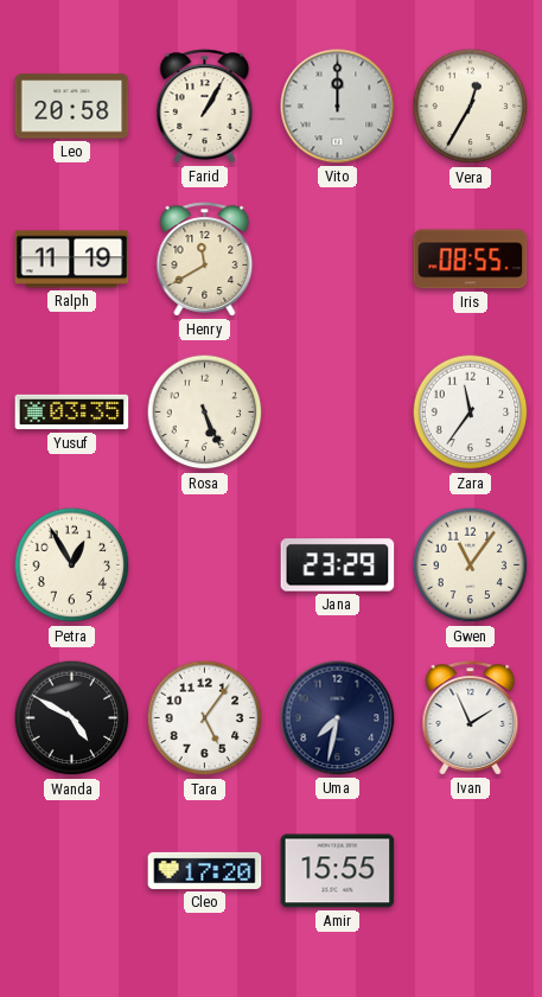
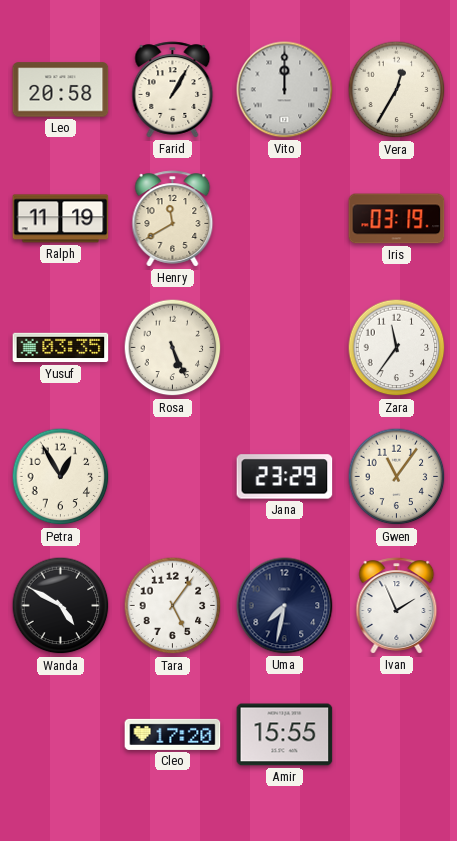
Iris: 08:55 -> 03:19 (397, 219)
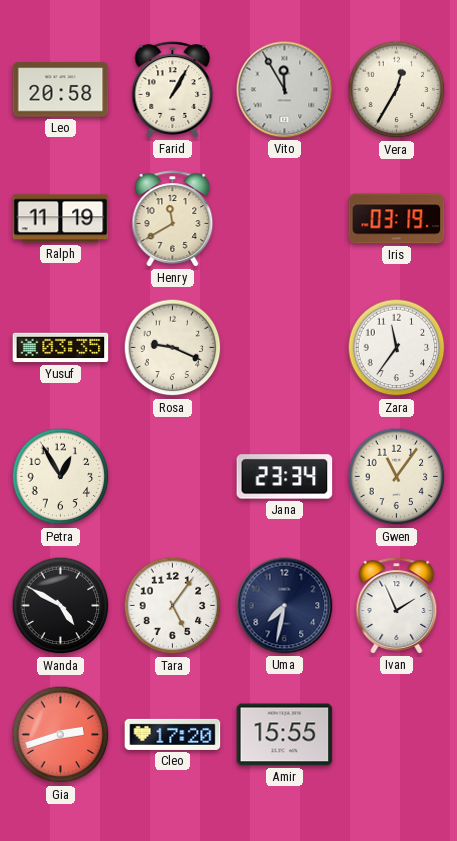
Vito: 12:00 -> 11:55 (285, 90)
Rosa: 5:26 -> 9:19 (173, 348)
Jana: 23:29 -> 23:34 (285, 477)
Gia: none -> 2:42 (61, 735)
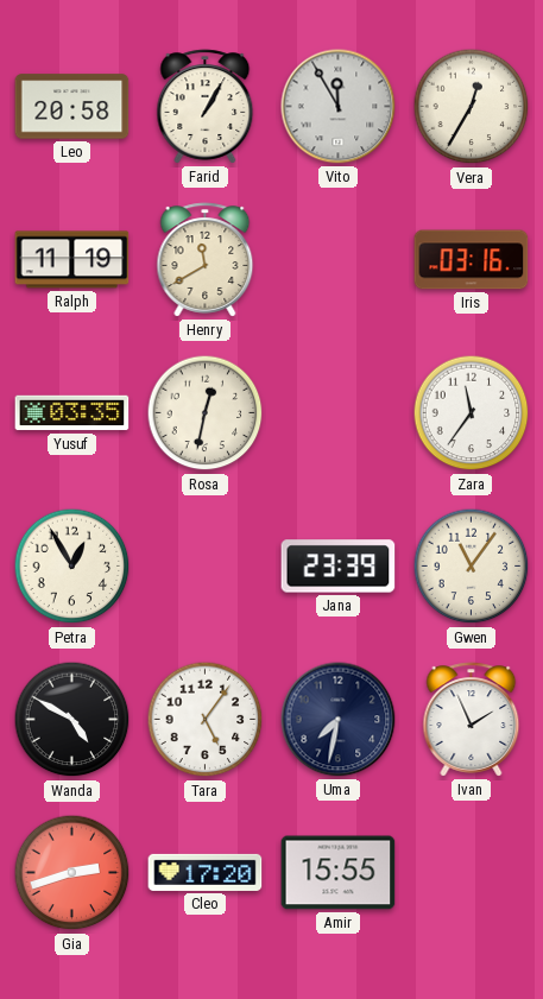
Iris: 03:19 -> 03:16 (472, 260)
Rosa: 9:19 -> 12:32 (206, 413)
Jana: 23:34 -> 23:39 (339, 567)
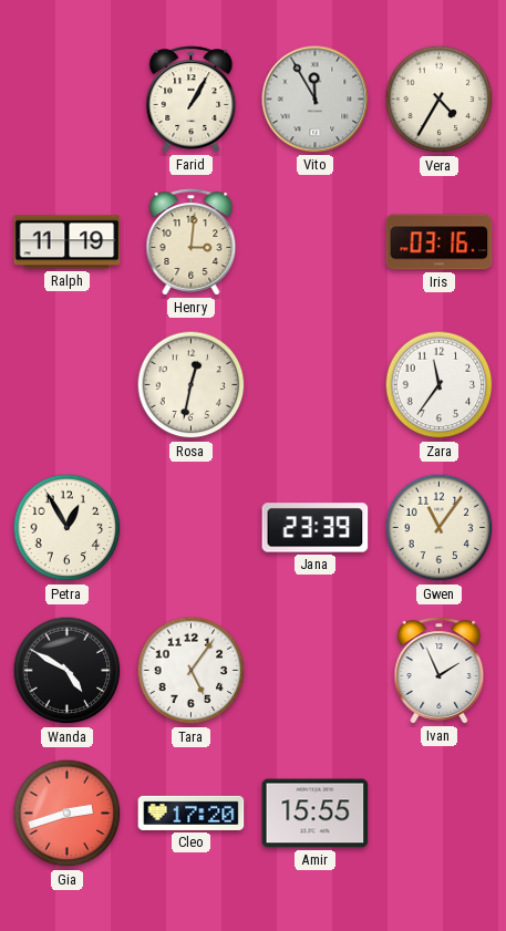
Leo: 20:58 -> none (72, 107)
Vera: 12:35 -> 4:35 (440, 100)
Henry: 11:40 -> 3:01 (192, 242)
Yusuf: 03:35 -> none (72, 413)
Uma: 7:32 -> none (339, 720)
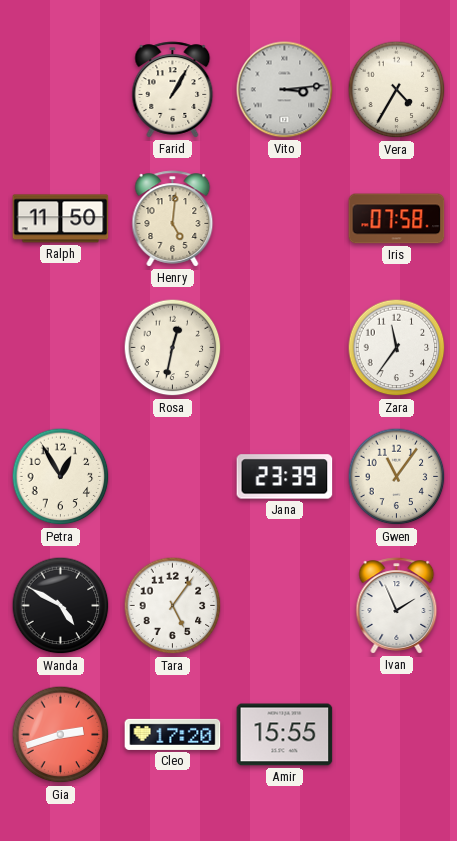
Vito: 11:55 -> 3:14 (285, 90)
Ralph: 11:19 -> 11:50 (61, 219)
Henry: 3:01 -> 5:01 (173, 219)
Iris: 03:16 -> 07:58 (397, 219)
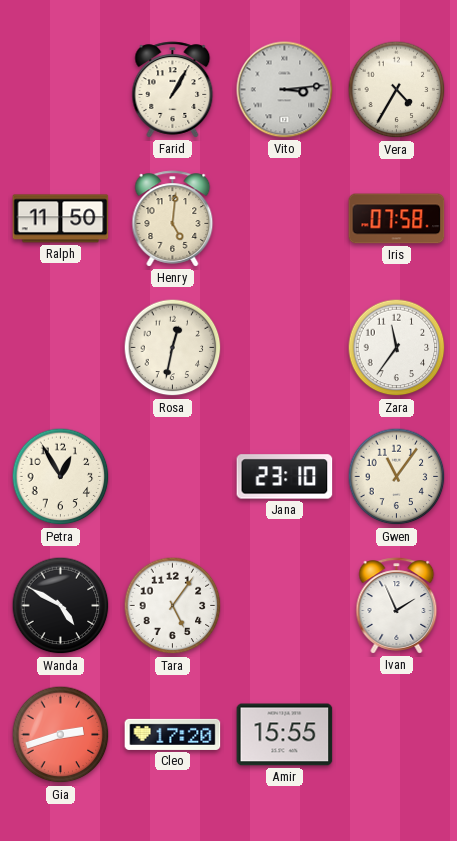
Jana: 23:39 -> 23:10 (285, 477)
